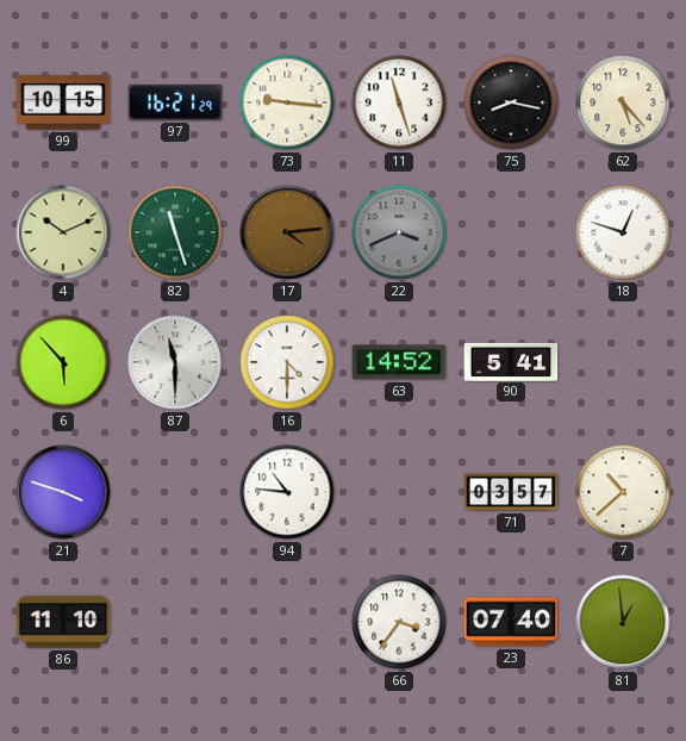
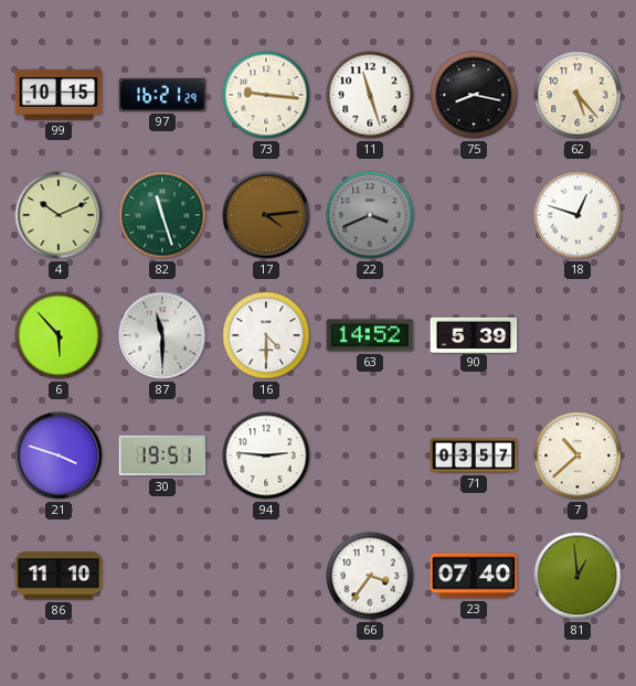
90: 5:41 -> 5:39 (474, 334)
30: none -> 19:51 (162, 455)
94: 10:46 -> 2:46 (266, 455)
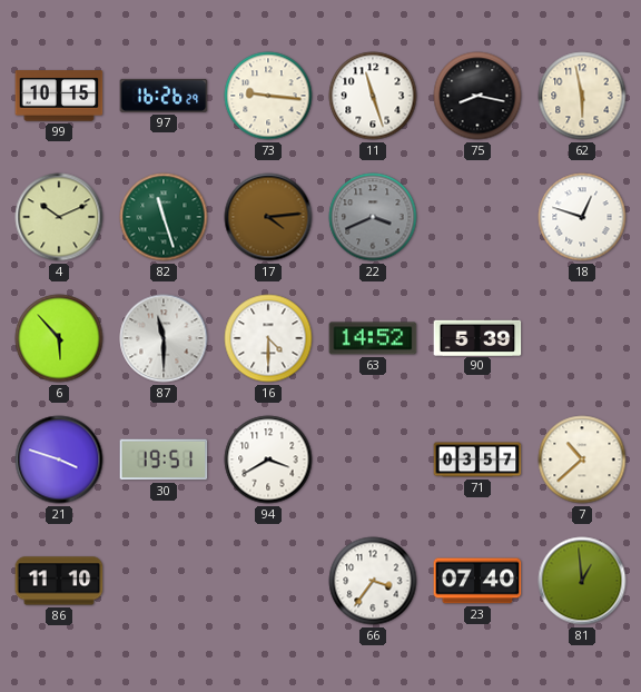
97: 16:21 -> 16:26 (164, 96)
62: 5:23 -> 5:58 (582, 96)
94: 2:46 -> 3:40 (268, 459)
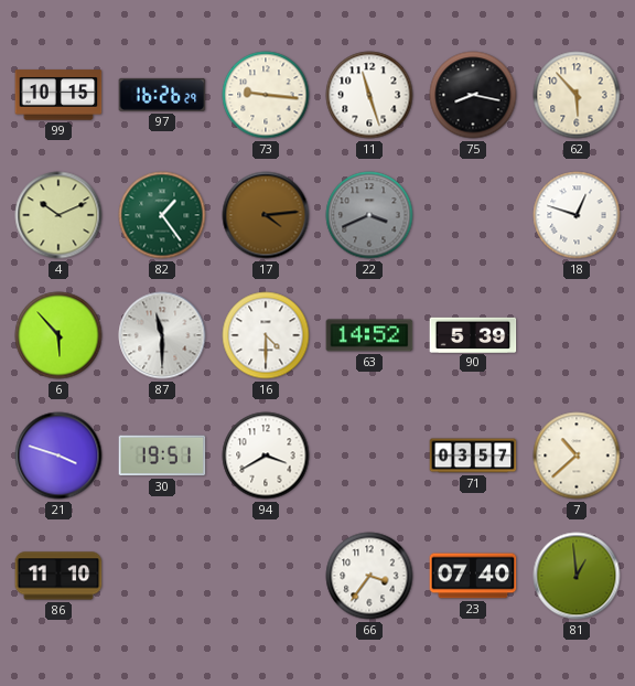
62: 5:58 -> 5:53 (577, 95)
82: 11:27 -> 1:24 (162, 215)
